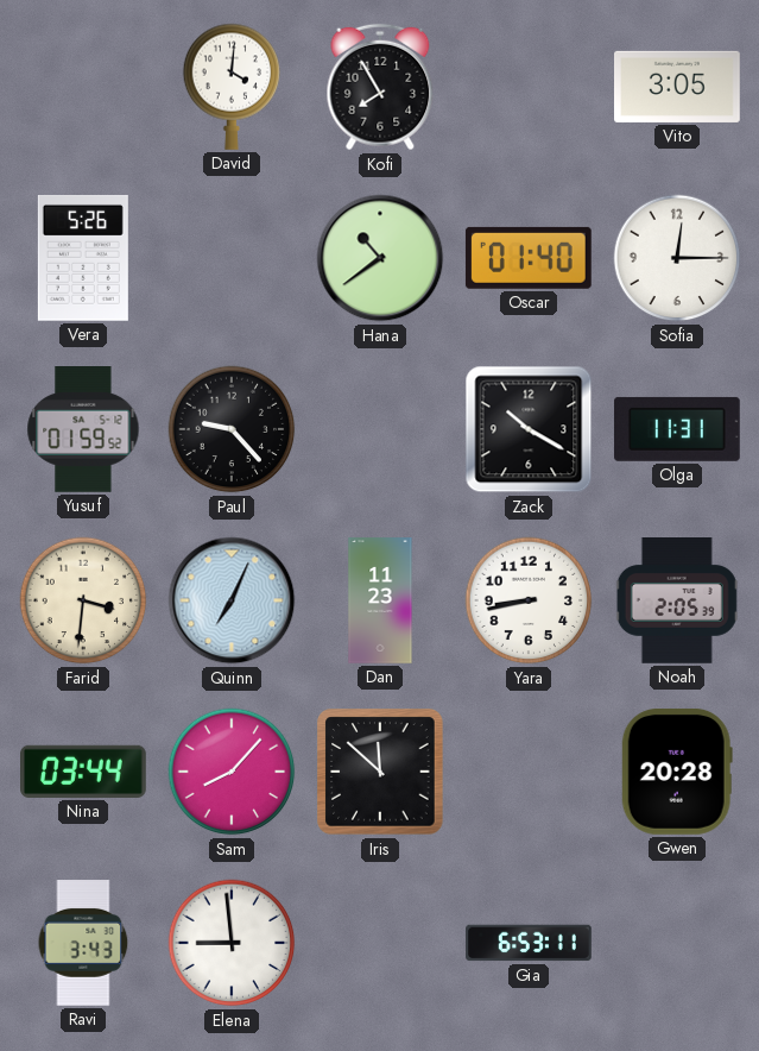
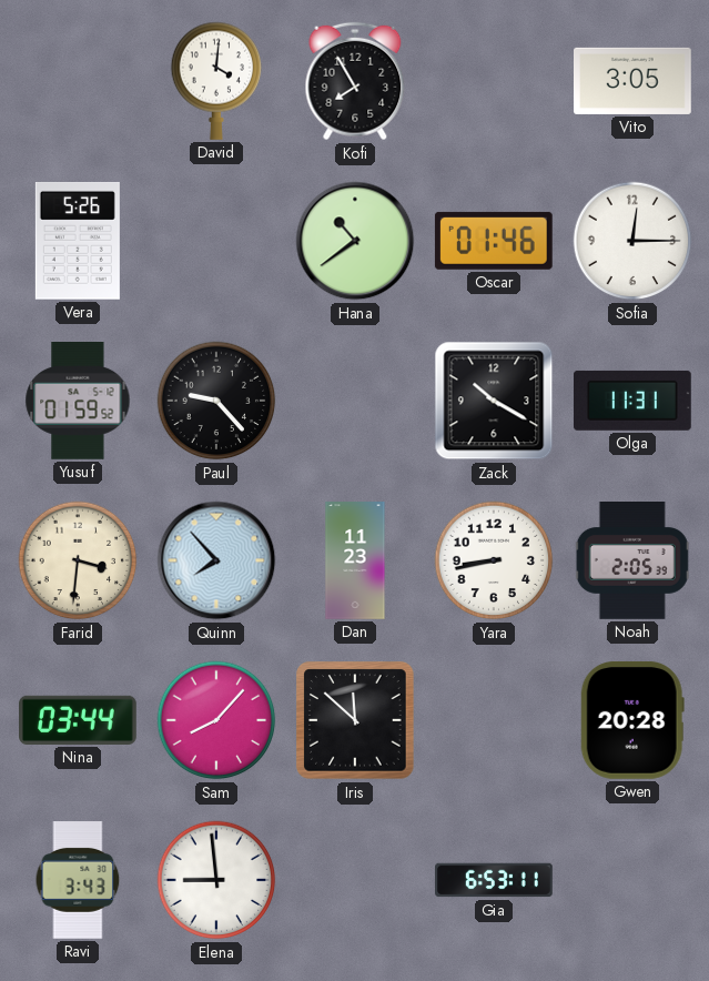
Oscar: 01:40 -> 01:46 (494, 241)
Quinn: 7:04 -> 7:53 (216, 560)
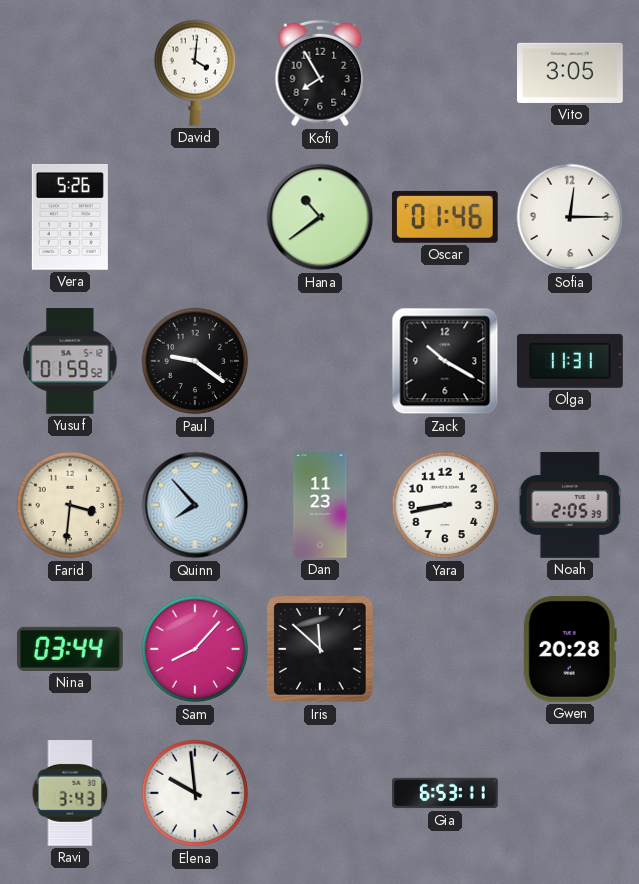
Paul: 9:23 -> 9:21 (195, 361)
Elena: 8:59 -> 9:59 (195, 793)
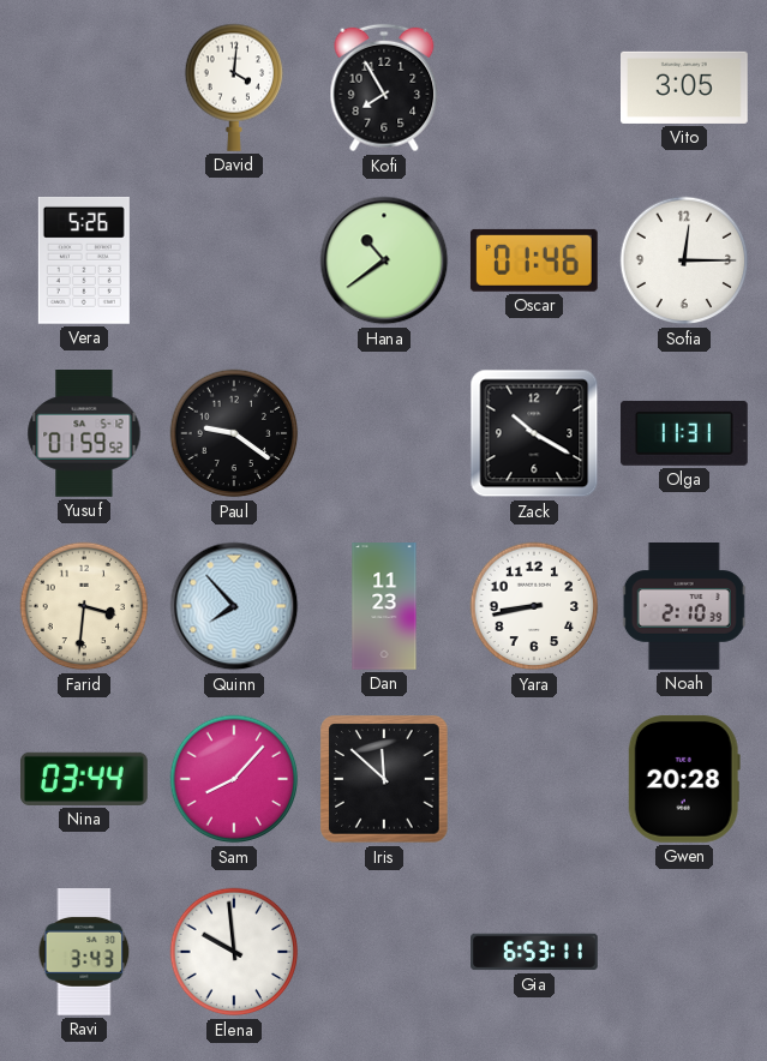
Noah: 2:05 -> 2:10 (684, 607)
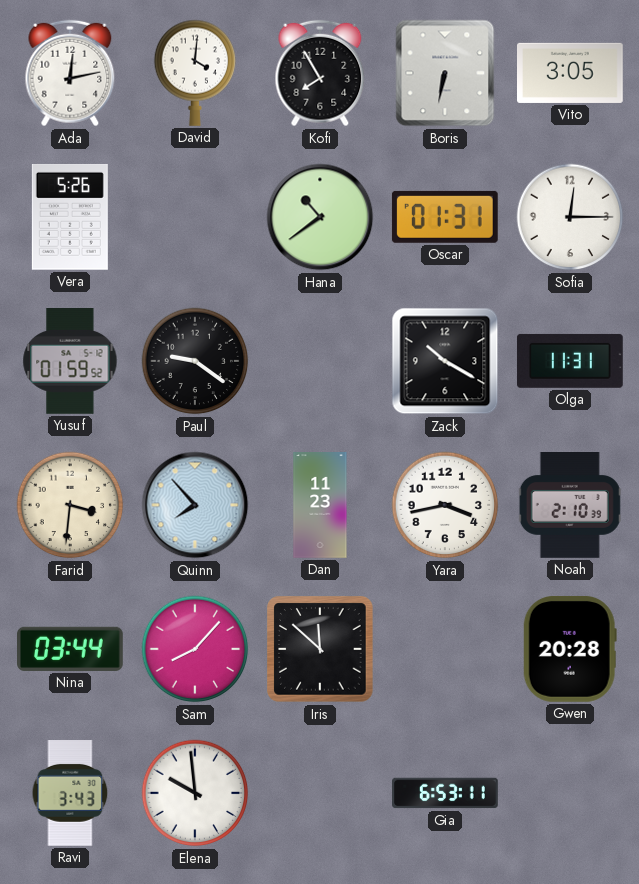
Ada: none -> 12:13 (70, 73)
Boris: none -> 6:32 (445, 73)
Oscar: 01:46 -> 01:31 (445, 217)
Yara: 8:43 -> 3:43 (445, 505)
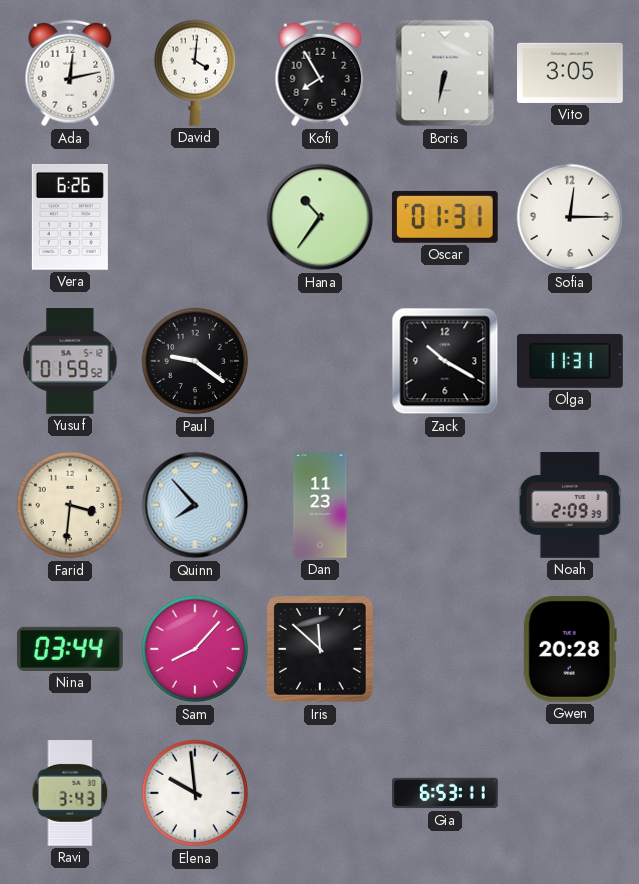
Vera: 5:26 -> 6:26 (70, 217)
Hana: 10:39 -> 10:36 (320, 217)
Yara: 3:43 -> none (445, 505)
Noah: 2:10 -> 2:09 (570, 506)
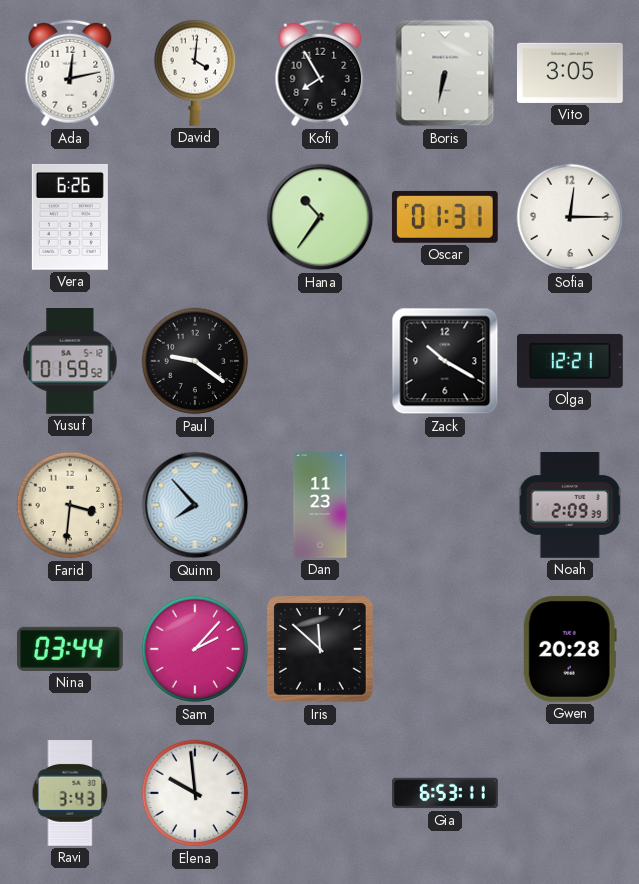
Olga: 11:31 -> 12:21 (570, 361)
Sam: 8:07 -> 2:07 (195, 649)
